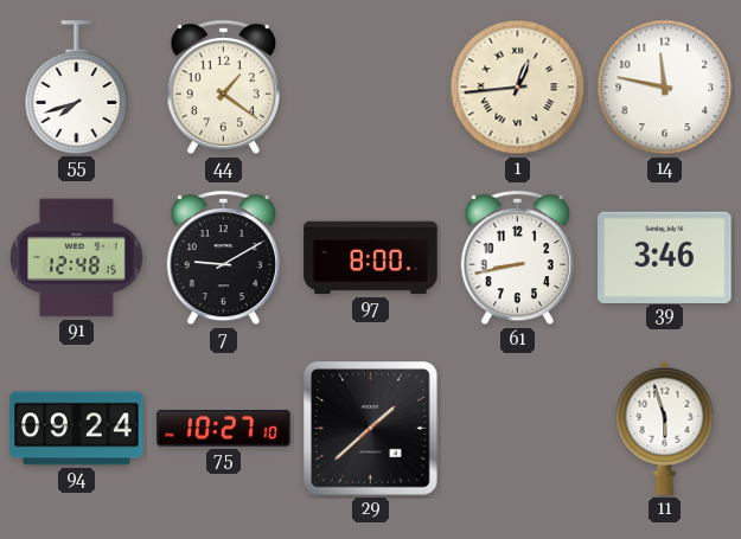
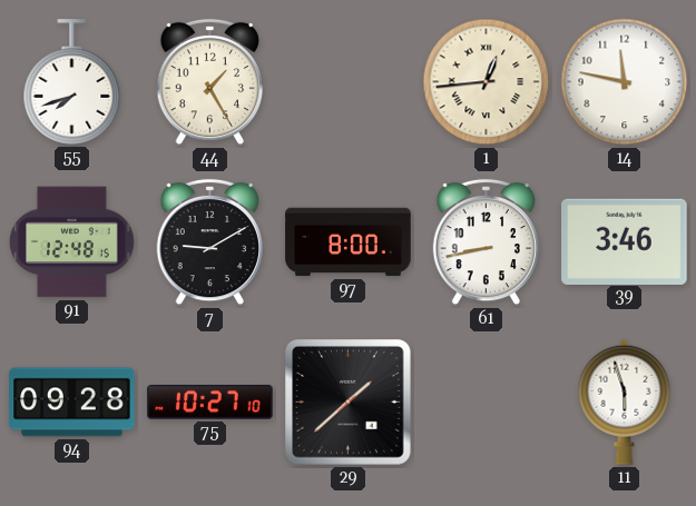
44: 1:21 -> 1:25 (209, 82)
94: 09:24 -> 09:28 (72, 403)
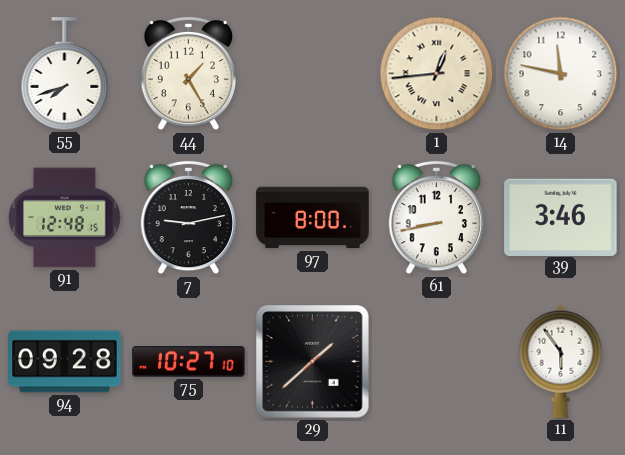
7: 9:10 -> 9:13 (188, 218)
11: 5:57 -> 5:54 (561, 361)
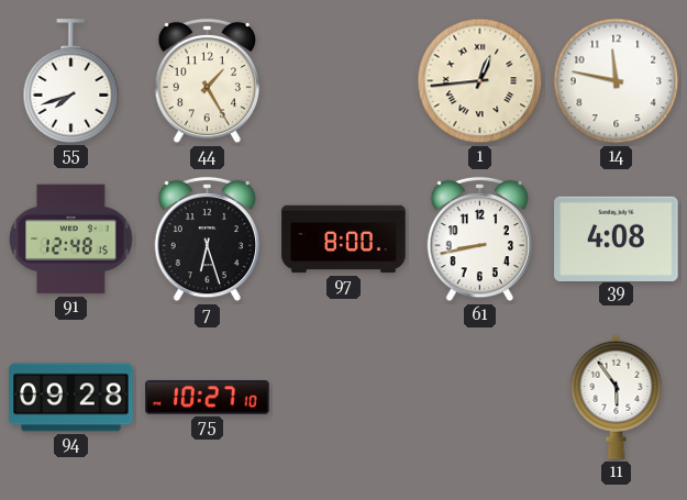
7: 9:13 -> 6:27 (207, 240)
39: 3:46 -> 4:08 (617, 238)
29: 1:38 -> none (313, 362)
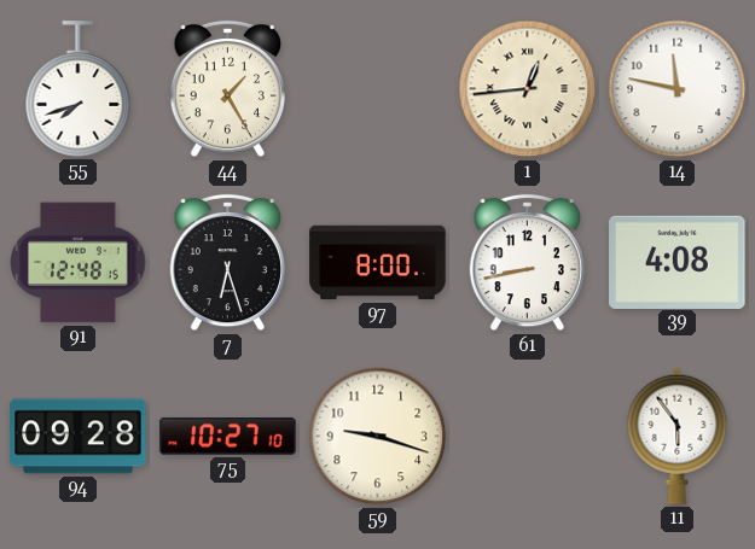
59: none -> 9:18 (378, 437)
